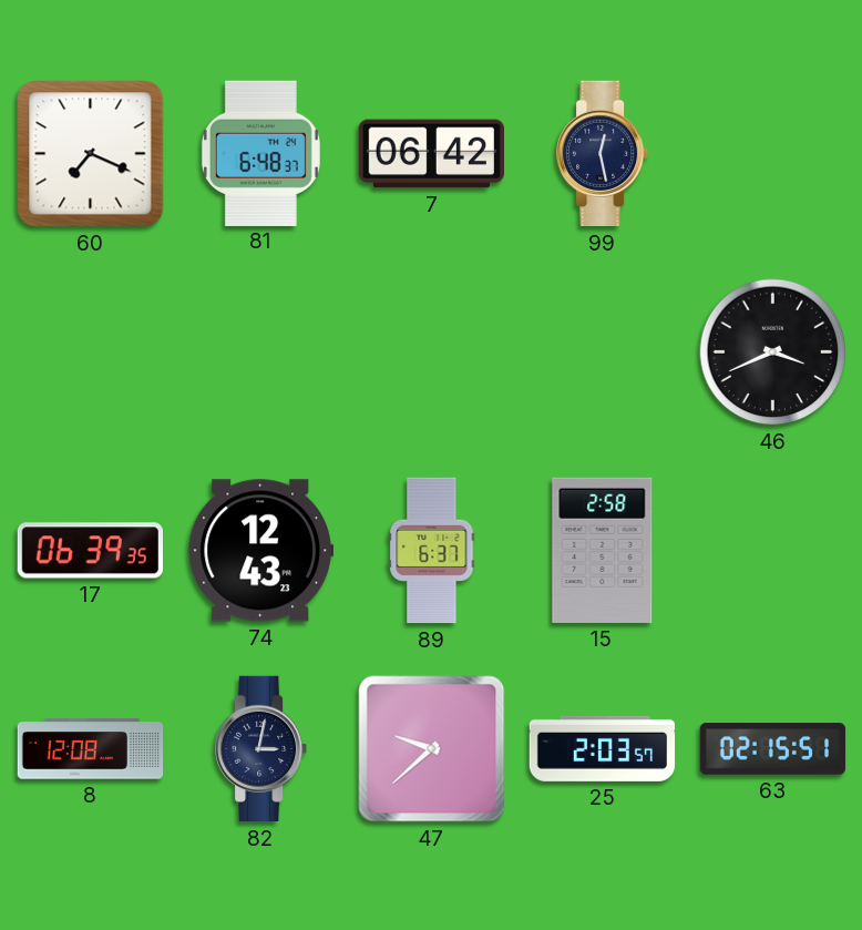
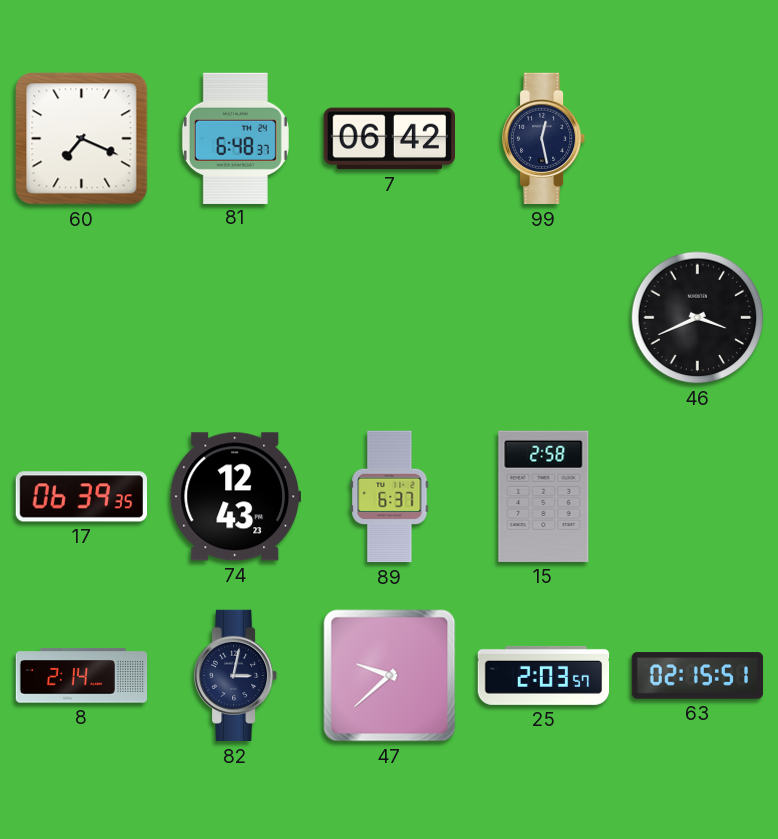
8: 12:08 -> 2:14 (82, 676)
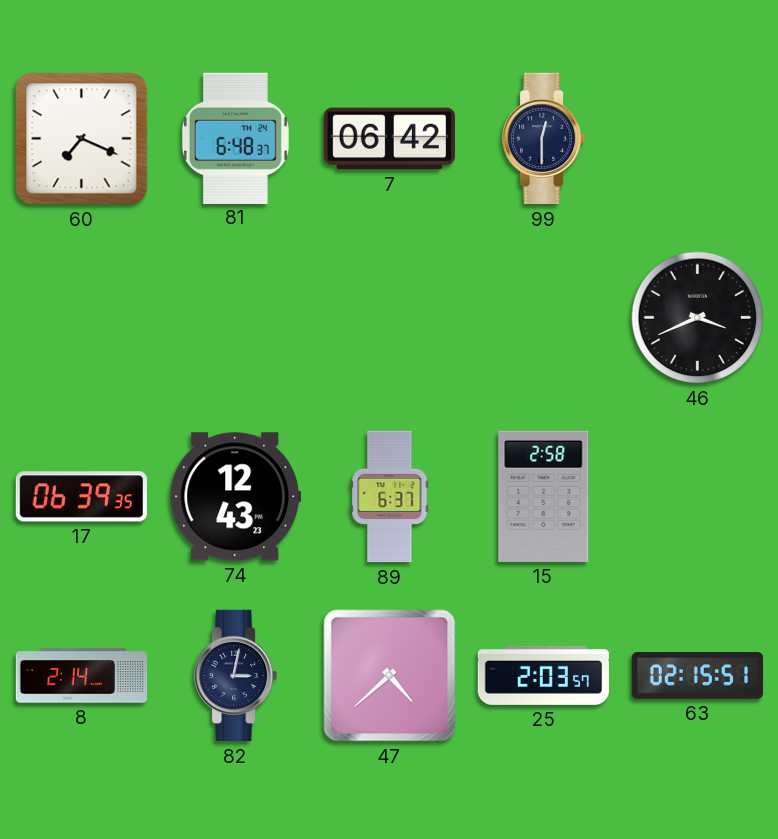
99: 12:28 -> 12:30 (545, 139)
47: 9:38 -> 4:38 (390, 676)
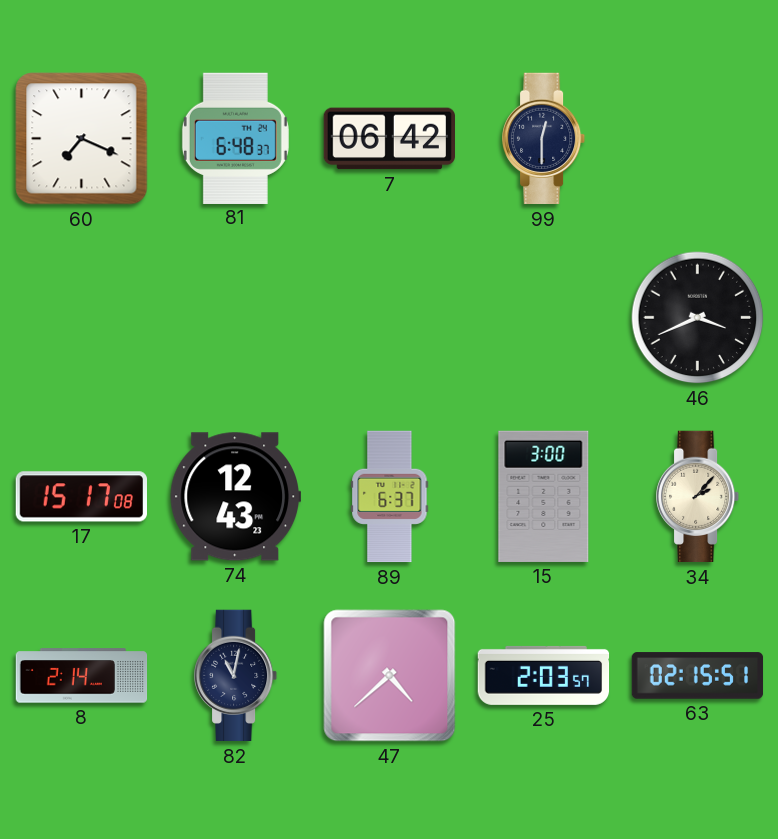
17: 06:39 -> 15:17 (81, 497)
15: 2:58 -> 3:00 (544, 496)
34: none -> 2:07 (699, 497)
82: 3:02 -> 11:02 (237, 676)
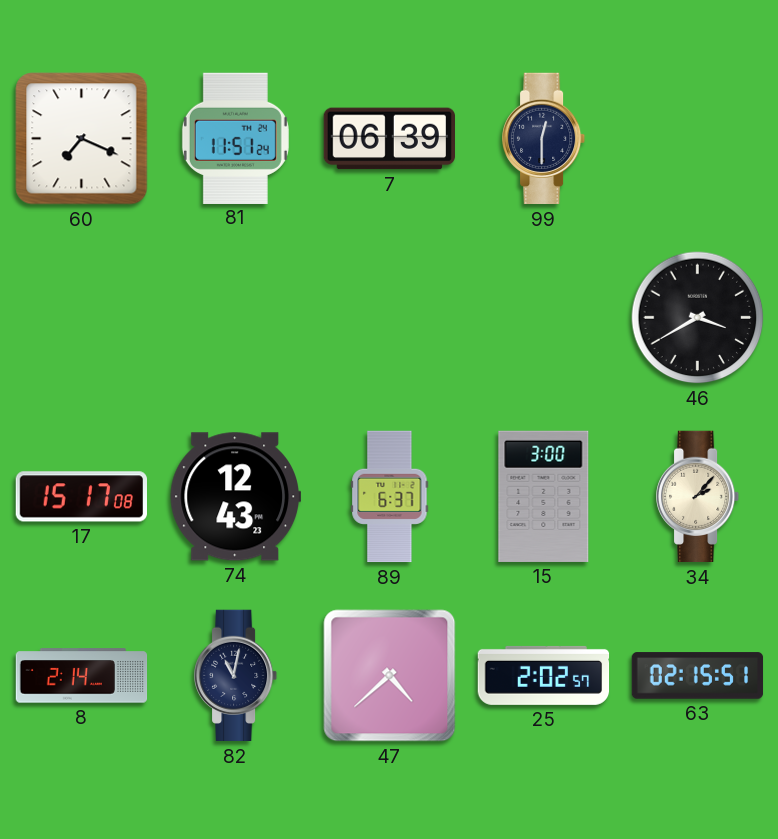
81: 6:48 -> 11:51 (235, 138)
7: 06:42 -> 06:39 (390, 139)
46: 3:41 -> 3:40 (698, 318)
25: 2:03 -> 2:02 (544, 675)
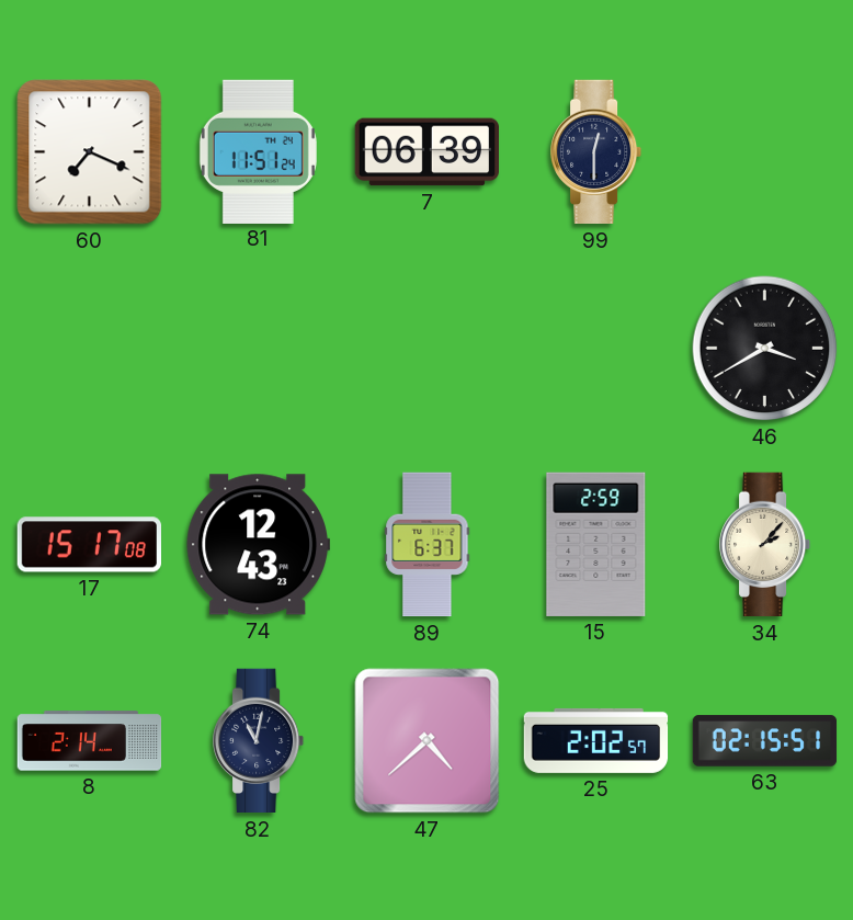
15: 3:00 -> 2:59 (596, 544)
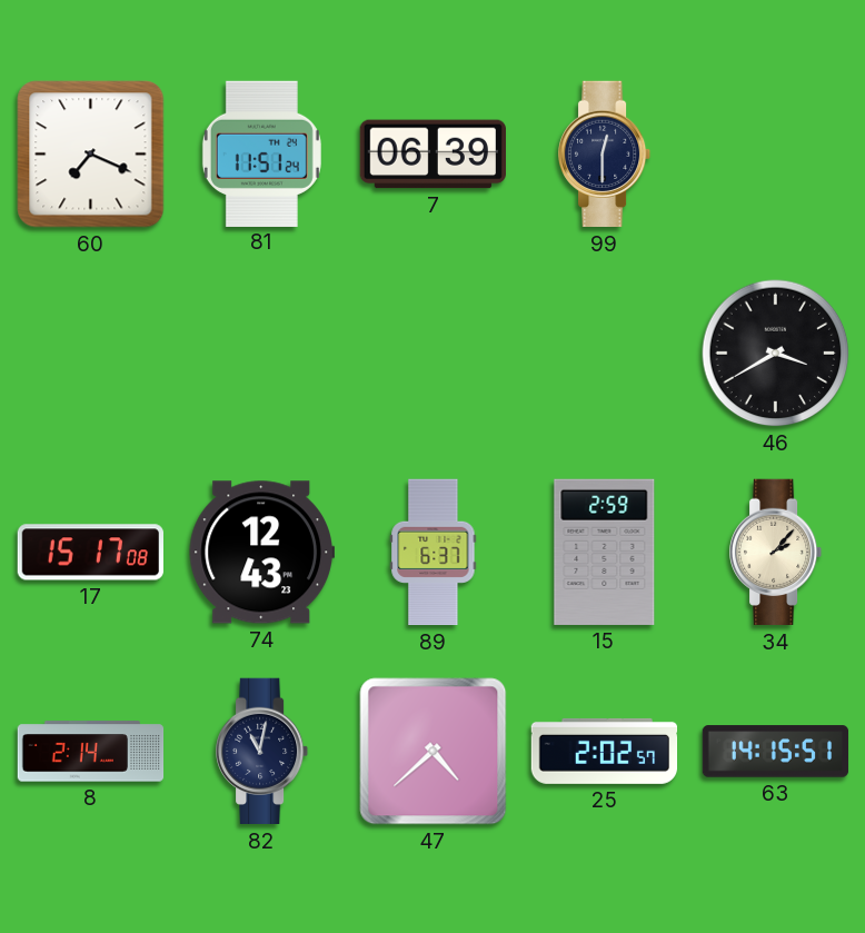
63: 02:15 -> 14:15 (776, 752)
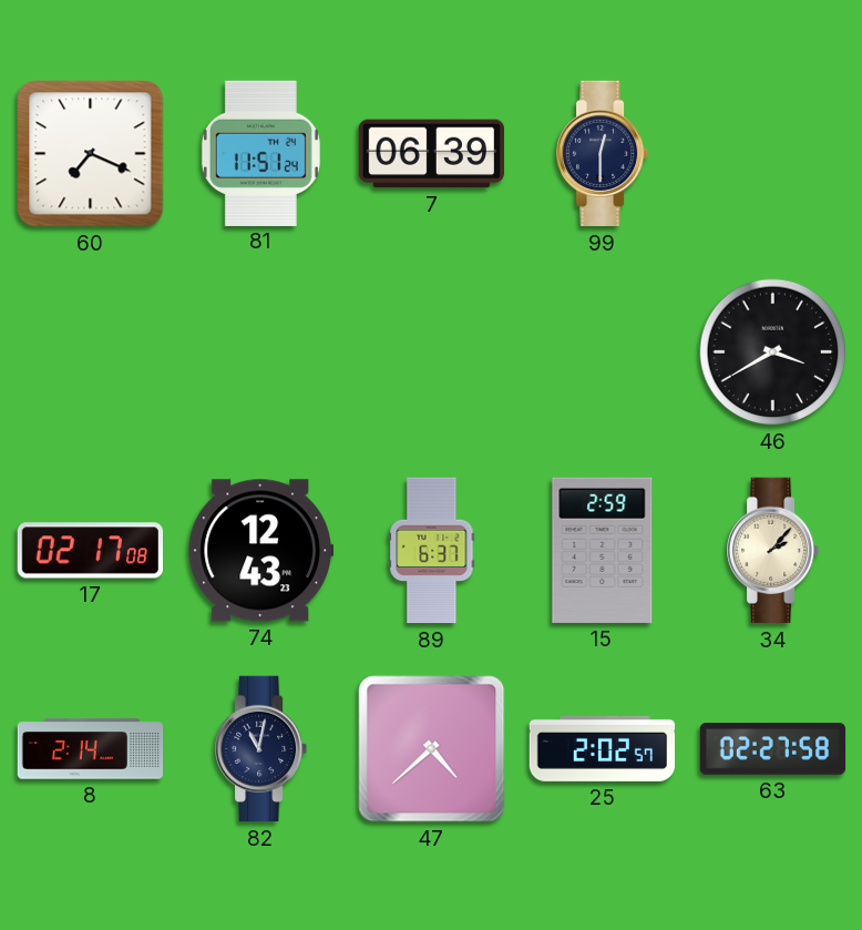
17: 15:17 -> 02:17 (90, 551)
63: 14:15 -> 02:27 (773, 749)
